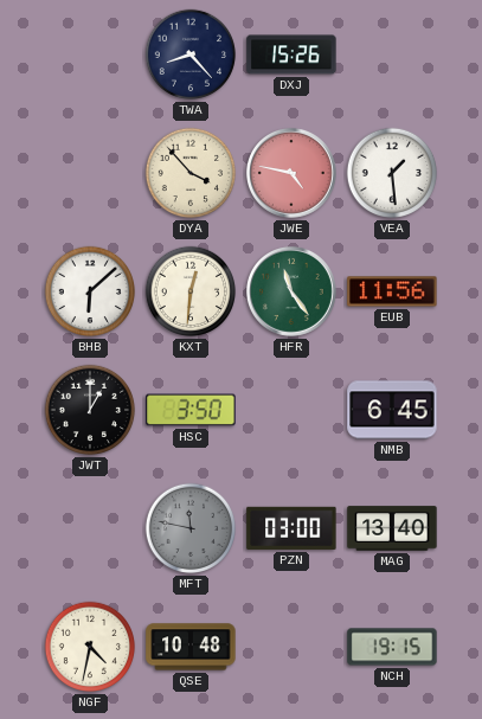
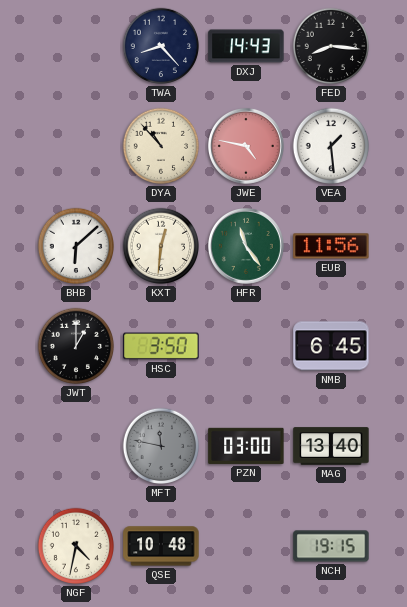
DXJ: 15:26 -> 14:43 (246, 46)
FED: none -> 8:16 (331, 46)
DYA: 3:53 -> 10:53 (161, 146)
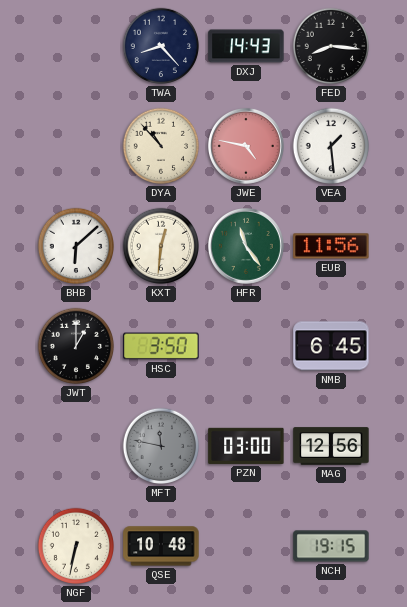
MAG: 13:40 -> 12:56 (331, 446)
NGF: 4:32 -> 6:32 (76, 546)
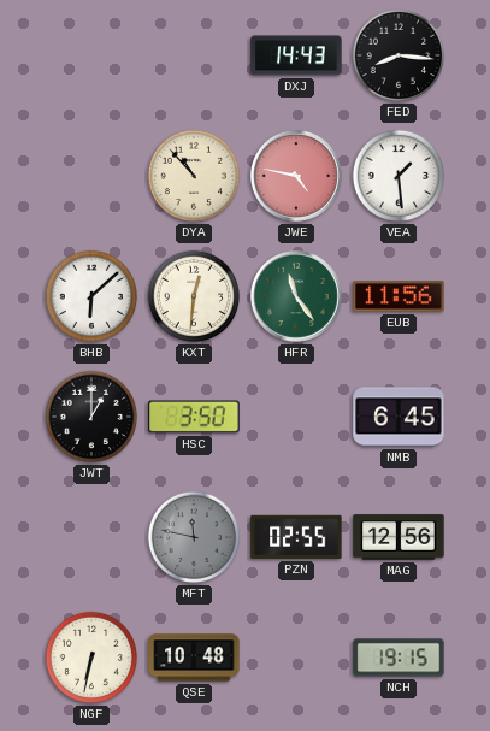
TWA: 8:23 -> none (161, 46)
PZN: 03:00 -> 02:55 (296, 537)
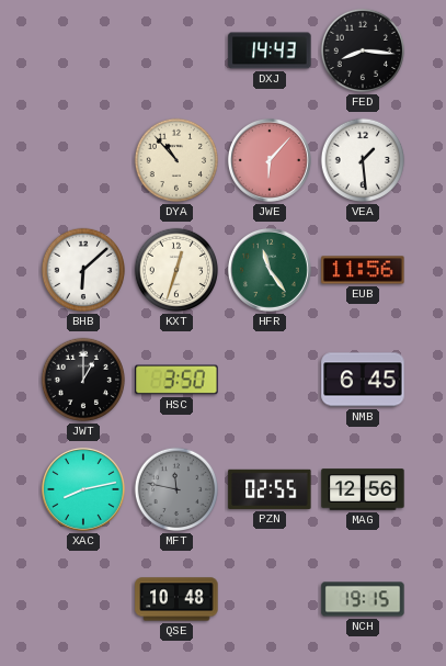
JWE: 4:47 -> 6:07 (270, 160)
KXT: 12:31 -> 12:33 (176, 270)
XAC: none -> 8:13 (83, 489)
NGF: 6:32 -> none (91, 658)
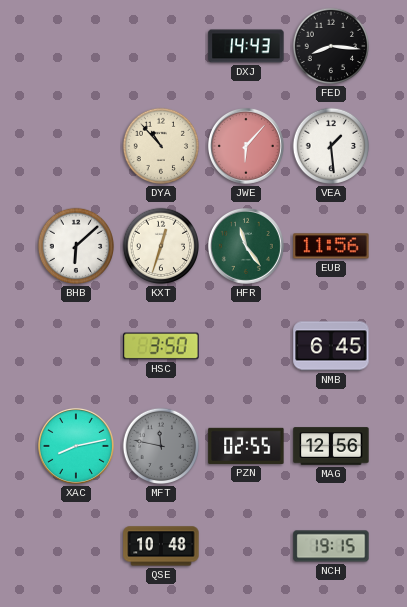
JWT: 1:00 -> none (83, 380)
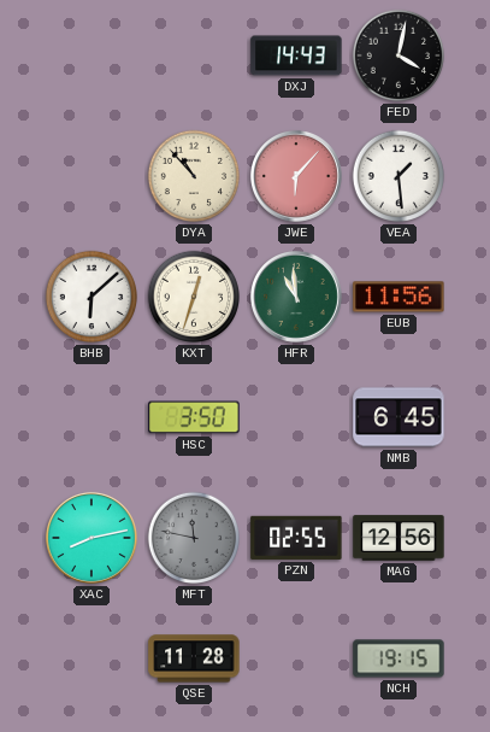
FED: 8:16 -> 4:02 (399, 55)
HFR: 11:24 -> 10:59 (296, 297)
QSE: 10:48 -> 11:28 (194, 658)
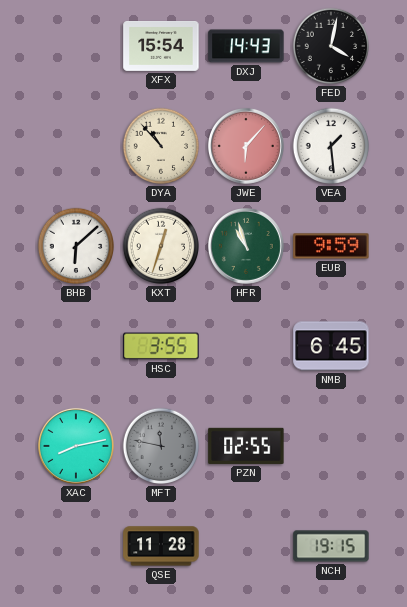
XFX: none -> 15:54 (161, 47)
HFR: 10:59 -> 10:57 (246, 246)
EUB: 11:56 -> 9:59 (331, 246)
HSC: 3:50 -> 3:55 (161, 346)
MAG: 12:56 -> none (399, 538)
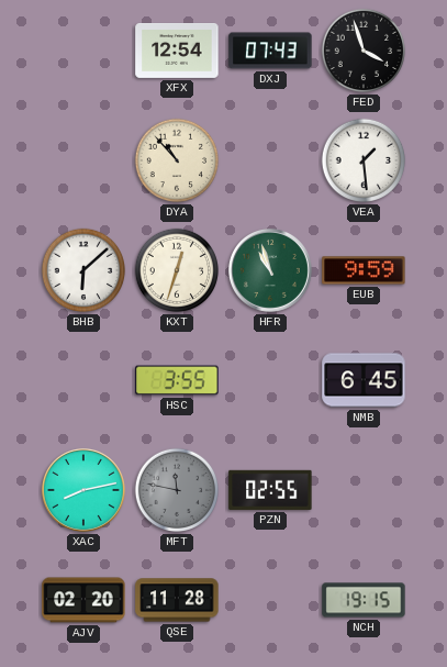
XFX: 15:54 -> 12:54 (177, 52)
DXJ: 14:43 -> 07:43 (270, 51)
FED: 4:02 -> 3:57 (364, 51)
JWE: 6:07 -> none (246, 146)
AJV: none -> 02:20 (83, 600)
